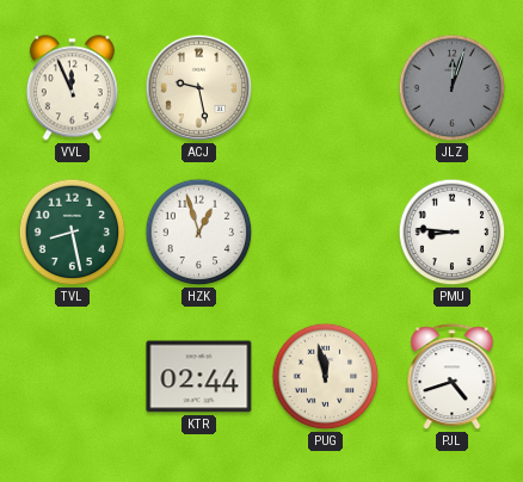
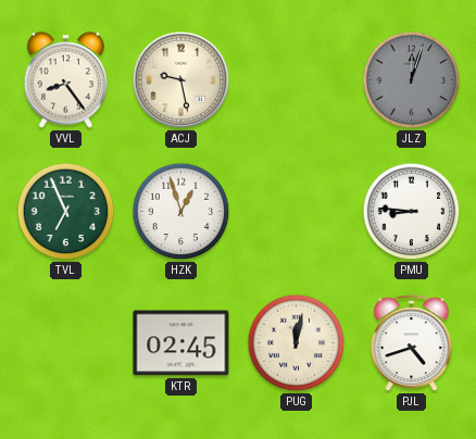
VVL: 11:56 -> 8:24 (65, 80)
TVL: 8:28 -> 6:56 (66, 212)
KTR: 02:44 -> 02:45 (181, 343)
PUG: 11:58 -> 12:02 (297, 343)
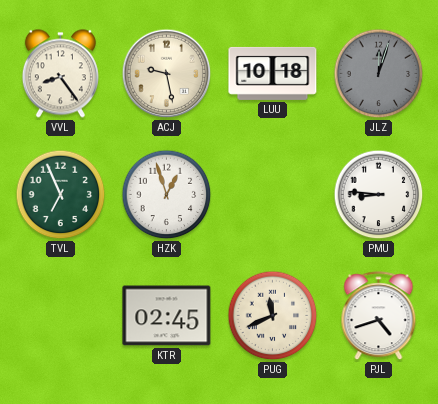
LUU: none -> 10:18 (273, 73)
PUG: 12:02 -> 11:41 (273, 316)
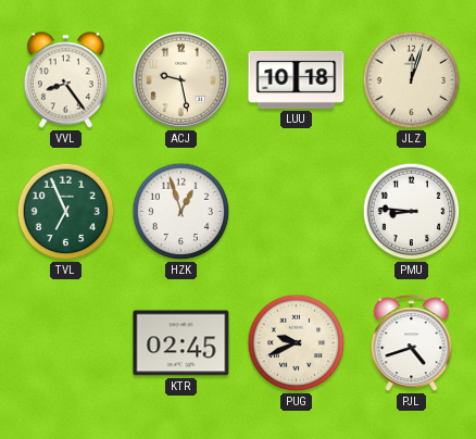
JLZ dial: grey -> cream (412, 80)
PUG: 11:41 -> 9:41 (297, 343)
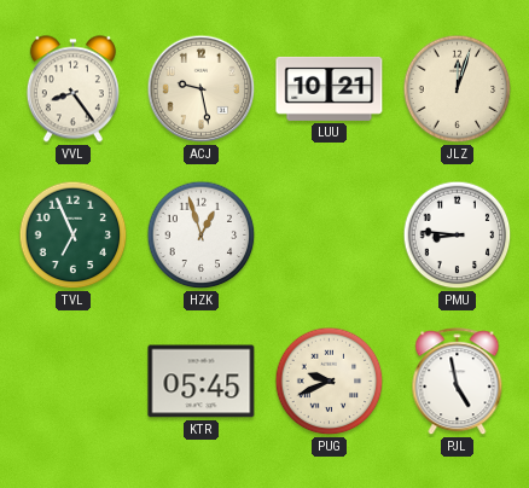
LUU: 10:18 -> 10:21 (330, 88)
KTR: 02:45 -> 05:45 (202, 382)
PJL: 4:42 -> 4:58 (458, 382)
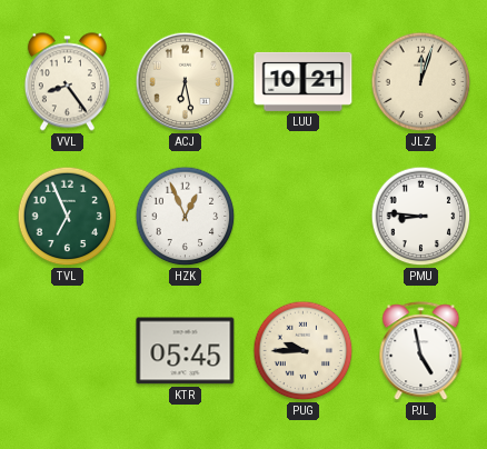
ACJ: 9:28 -> 6:28 (186, 82)
HZK: 12:57 -> 12:56 (186, 217)
PUG: 9:41 -> 9:45 (304, 351)
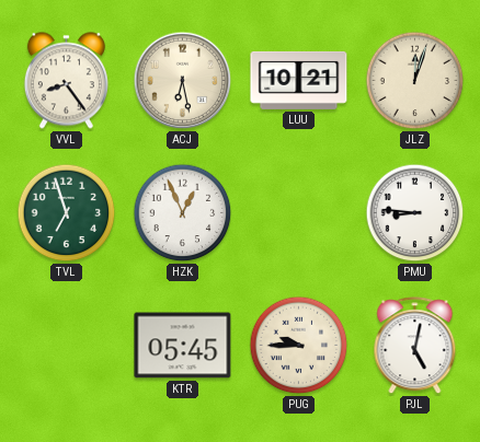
TVL: 6:56 -> 6:57 (67, 213)
PJL: 4:58 -> 5:02 (415, 346)
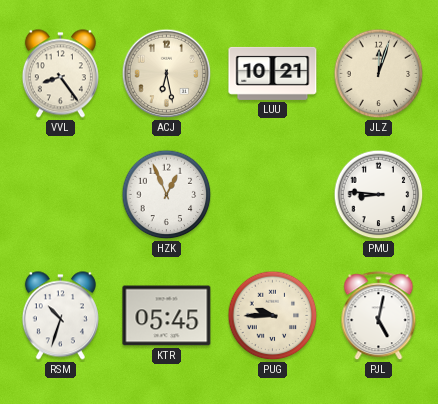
TVL: 6:57 -> none (67, 213)
RSM: none -> 10:33 (60, 316)
